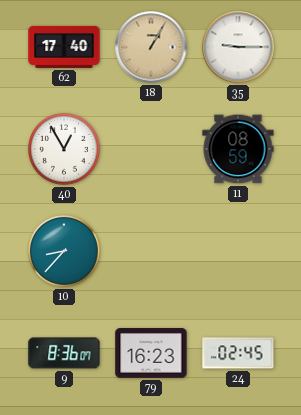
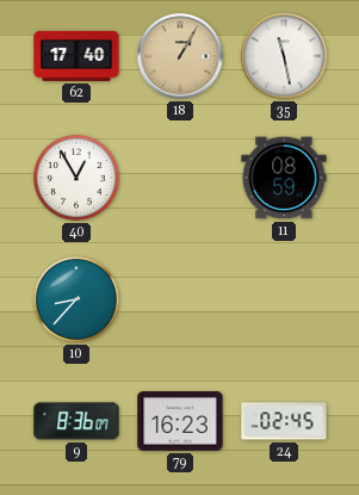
35: 9:15 -> 11:28 (284, 56)
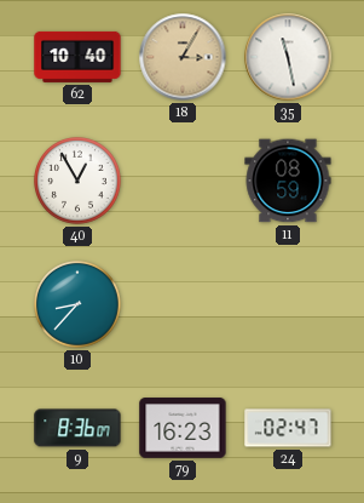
62: 17:40 -> 10:40 (77, 57)
18: 1:05 -> 3:05 (183, 57)
24: 02:45 -> 02:47 (288, 428)
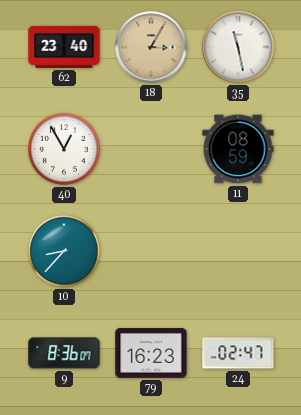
62: 10:40 -> 23:40 (64, 47)
